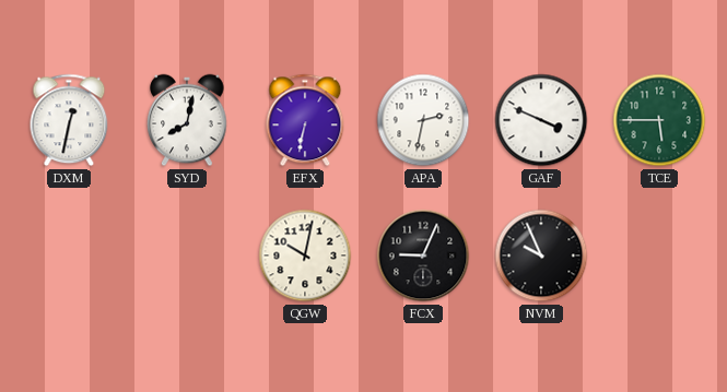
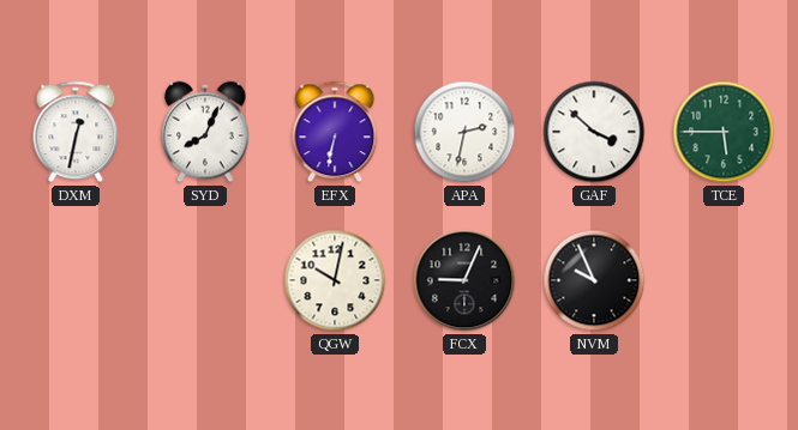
SYD: 8:02 -> 8:04 (205, 132)
GAF: 3:49 -> 3:52 (594, 132)
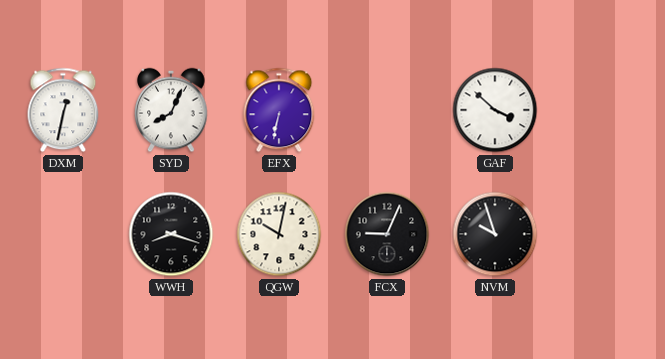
APA: 2:32 -> none (464, 132)
TCE: 5:45 -> none (724, 132)
WWH: none -> 8:18 (171, 234)
NVM: 9:56 -> 9:57 (495, 234)
